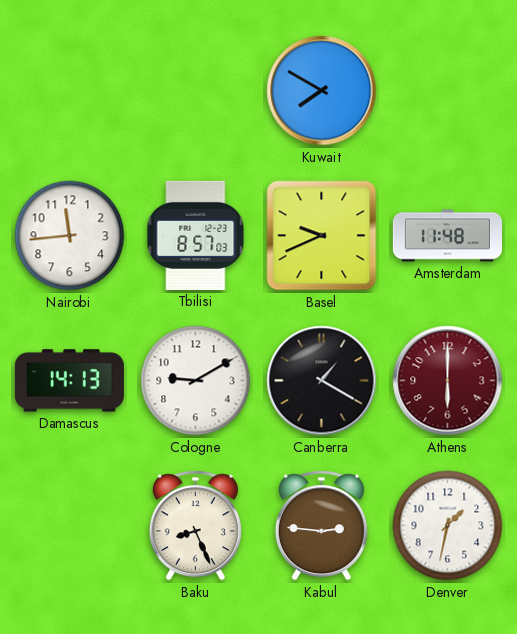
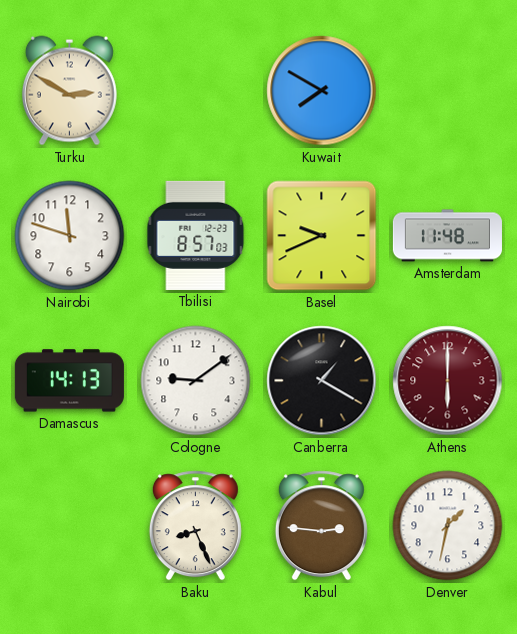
Turku: none -> 2:50 (69, 91)
Nairobi: 11:44 -> 11:48 (70, 236)
Cologne: 9:10 -> 9:09 (196, 381)
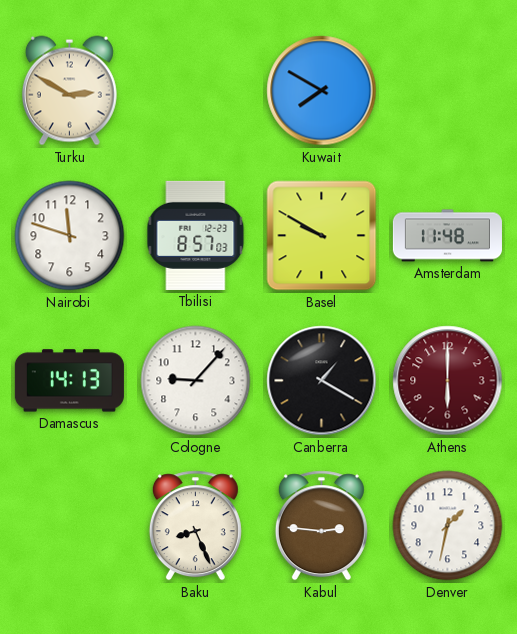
Basel: 9:41 -> 9:50 (322, 236)
Cologne: 9:09 -> 9:07 (196, 381)
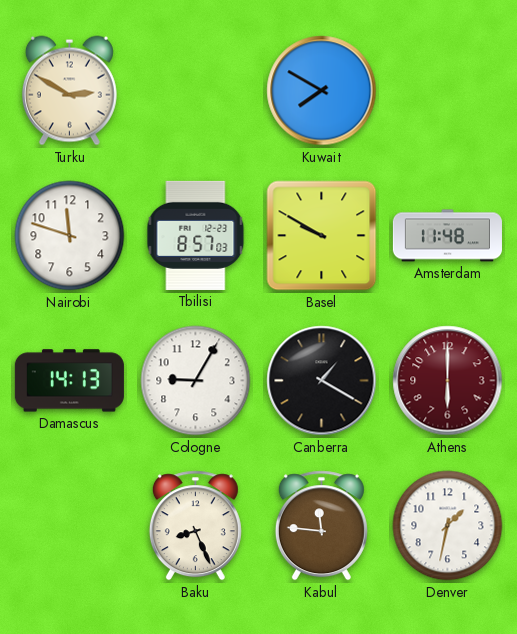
Cologne: 9:07 -> 9:05 (196, 381)
Kabul: 2:46 -> 11:46 (321, 526)
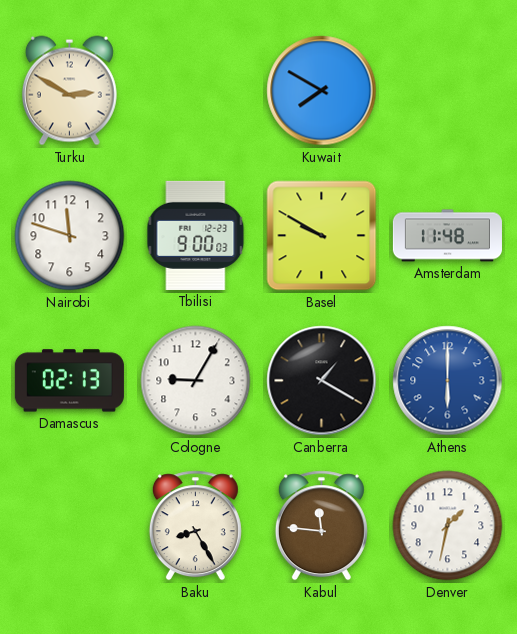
Tbilisi: 8:57 -> 9:00 (196, 235)
Damascus: 14:13 -> 02:13 (69, 381)
Athens dial: burgundy -> blue (448, 381)
Baku: 8:26 -> 8:25 (195, 526)
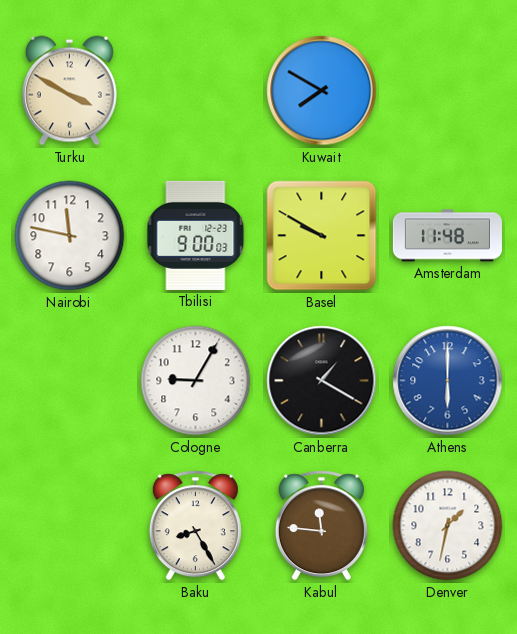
Turku: 2:50 -> 3:50 (69, 91)
Nairobi: 11:48 -> 11:47 (70, 236)
Damascus: 02:13 -> none (69, 381)
